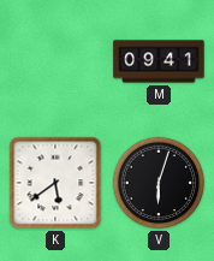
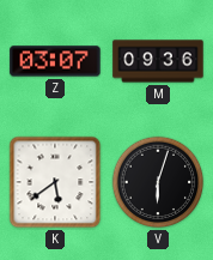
Z: none -> 03:07 (55, 61)
M: 09:41 -> 09:36 (158, 61)
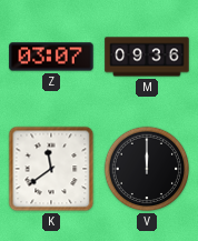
K: 5:39 -> 11:39 (51, 169)
V: 6:03 -> 12:00 (147, 169)
